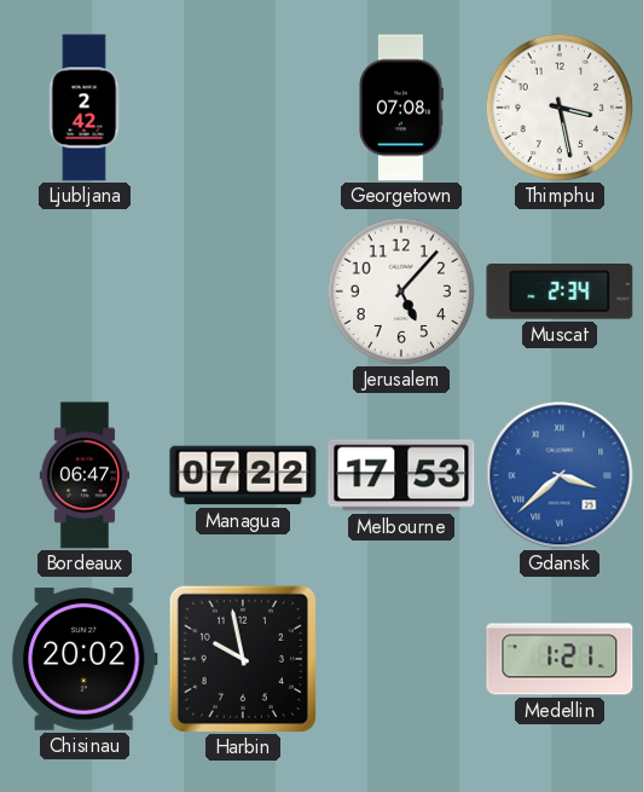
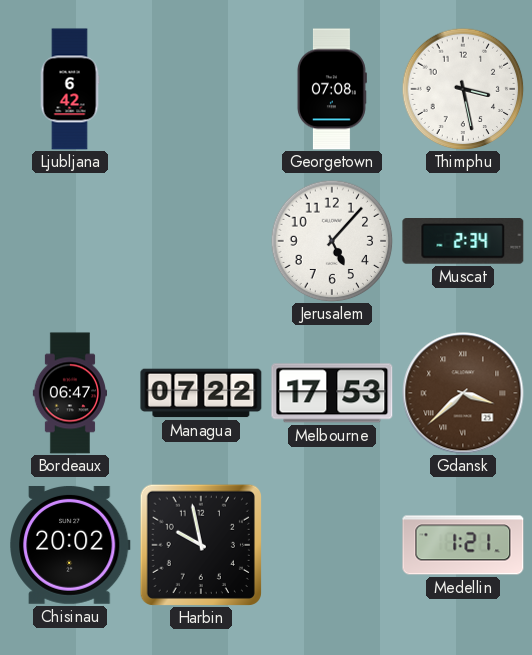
Ljubljana: 2:42 -> 6:42 (70, 89)
Gdansk dial: blue -> brown (463, 393)
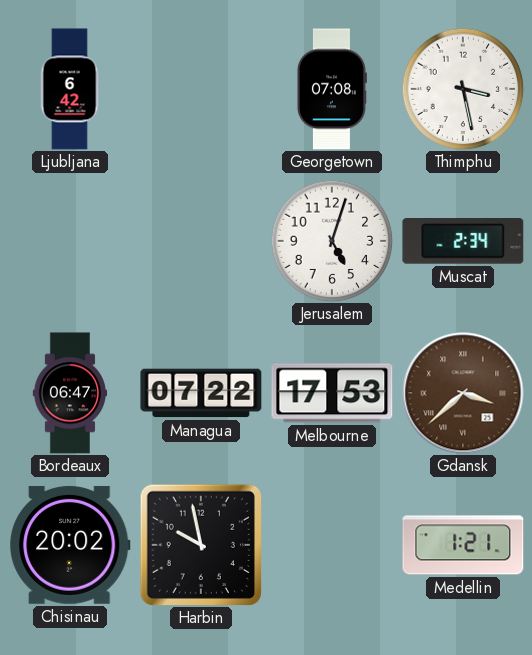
Jerusalem: 5:07 -> 5:03 (332, 241)
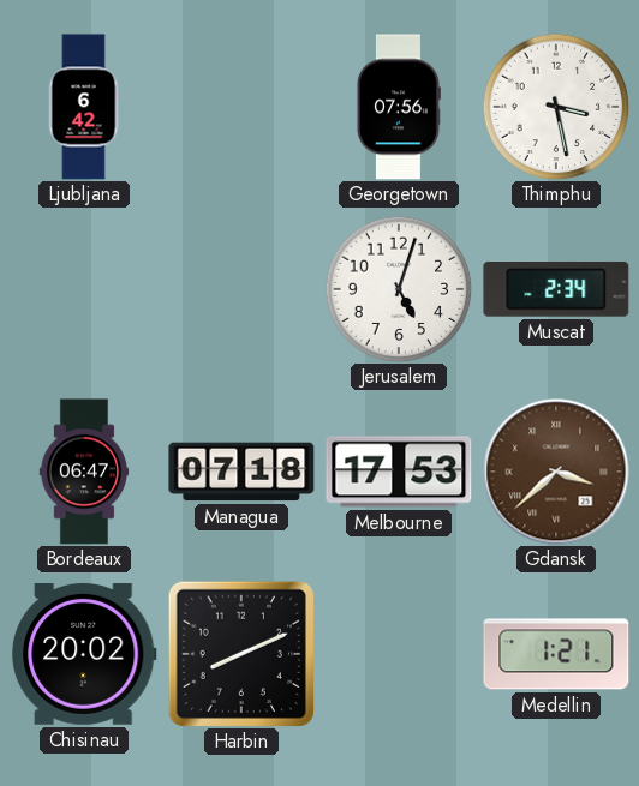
Georgetown: 07:08 -> 07:56 (398, 107)
Managua: 07:22 -> 07:18 (241, 472)
Harbin: 9:58 -> 8:11 (241, 654)
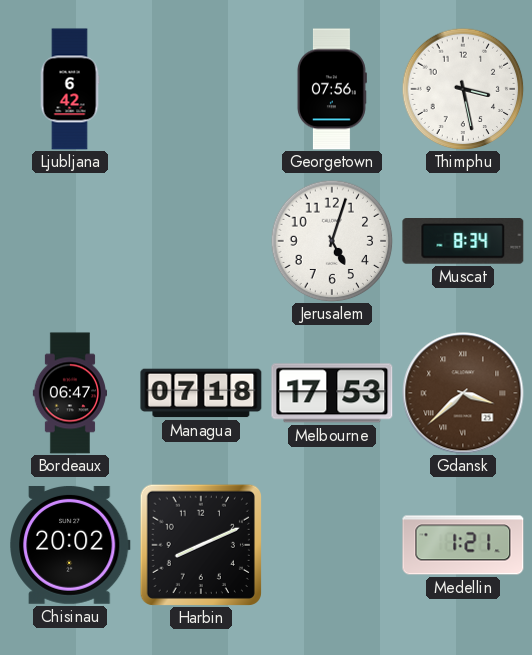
Muscat: 2:34 -> 8:34 (463, 242)
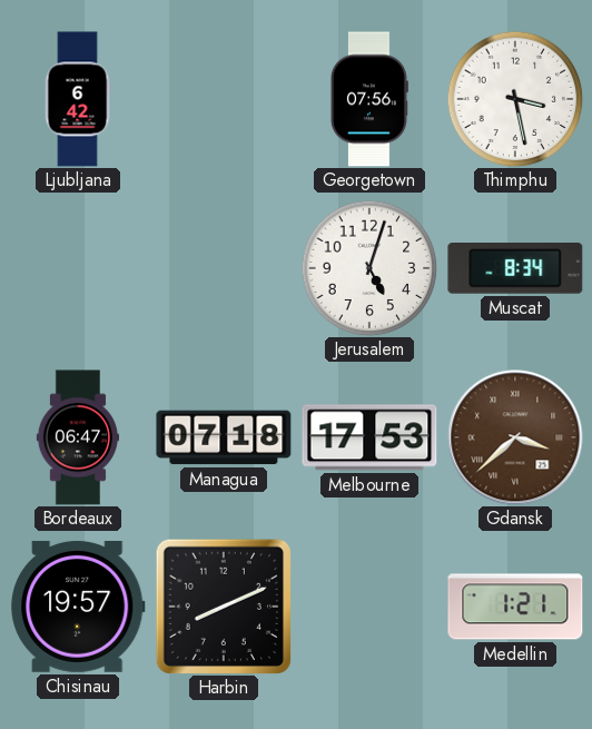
Chisinau: 20:02 -> 19:57 (78, 607)
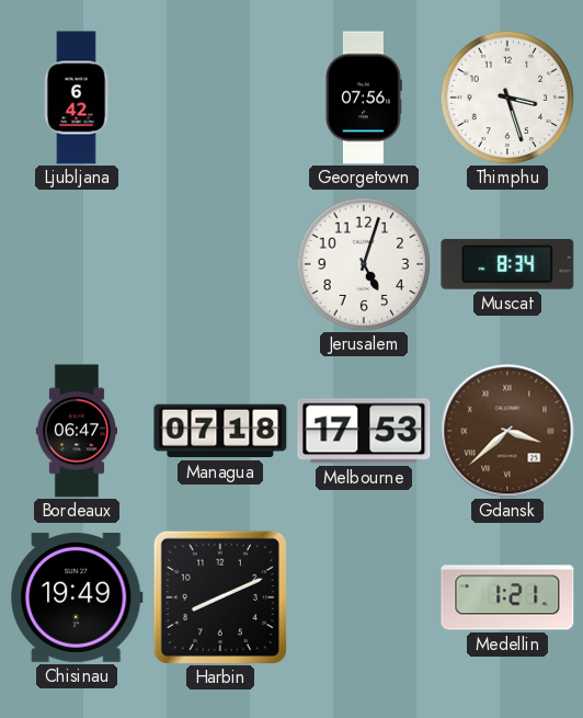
Thimphu: 3:28 -> 3:27 (507, 98)
Chisinau: 19:57 -> 19:49 (77, 597)
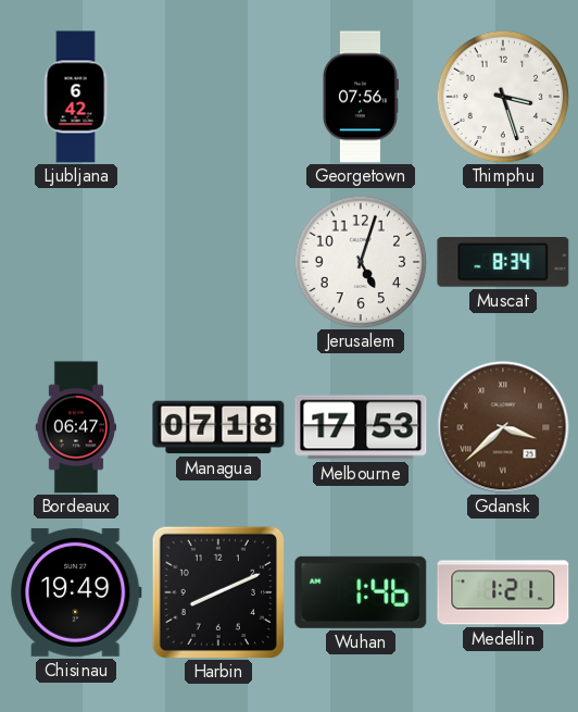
Wuhan: none -> 1:46 (361, 592)
